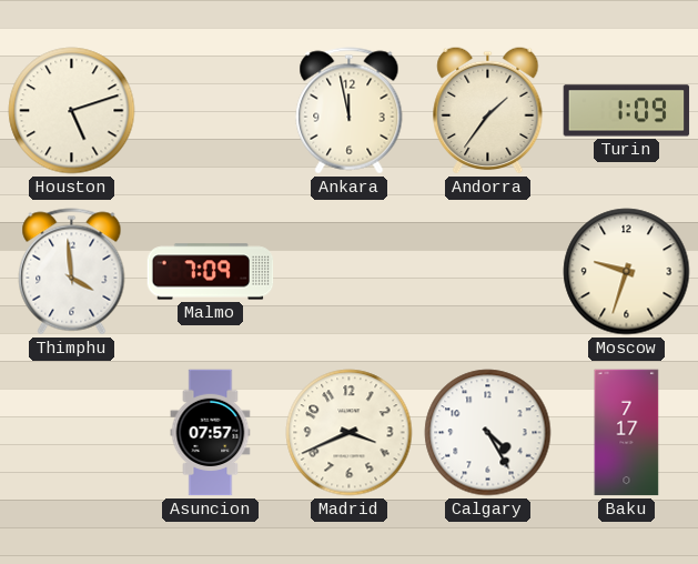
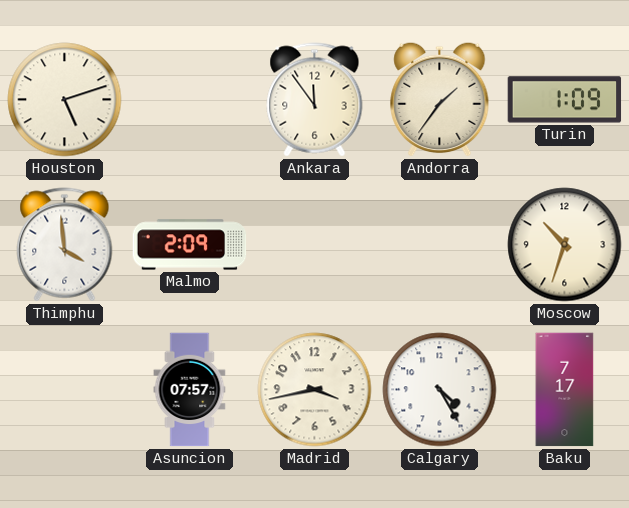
Ankara: 11:58 -> 11:54 (315, 100)
Malmo: 7:09 -> 2:09 (190, 245)
Moscow: 9:33 -> 10:33 (565, 245)
Madrid: 3:41 -> 3:43 (315, 390)
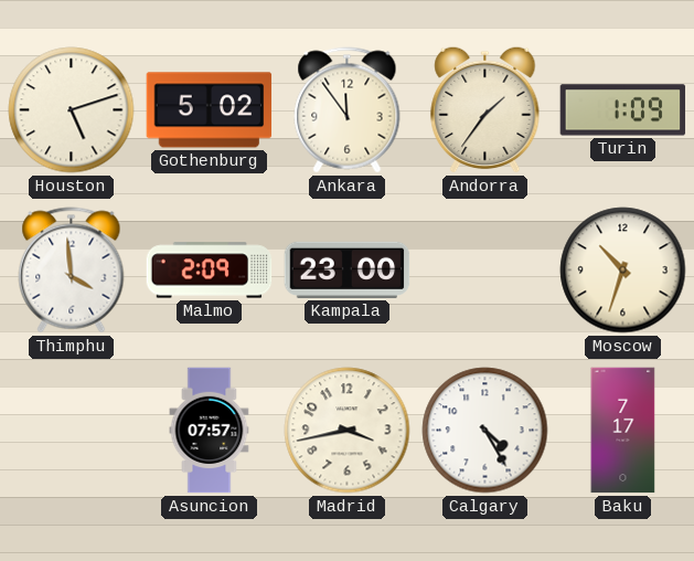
Gothenburg: none -> 5:02 (210, 110)
Kampala: none -> 23:00 (348, 269)
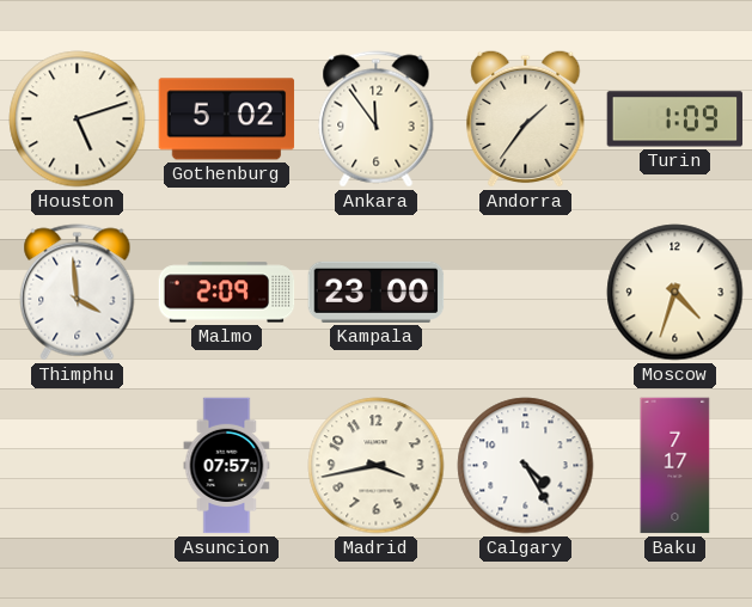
Moscow: 10:33 -> 4:33 (675, 293)
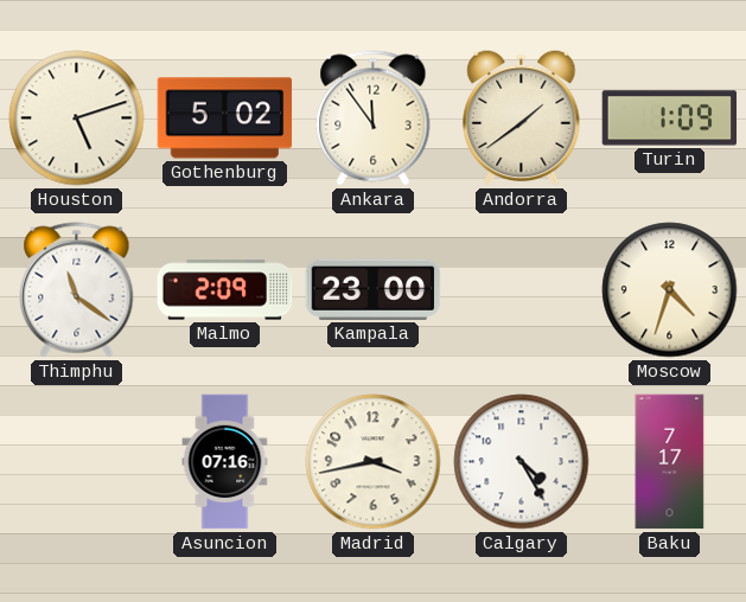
Andorra: 1:36 -> 1:39 (522, 117)
Thimphu: 3:59 -> 11:21 (77, 290)
Asuncion: 07:57 -> 07:16 (225, 462)
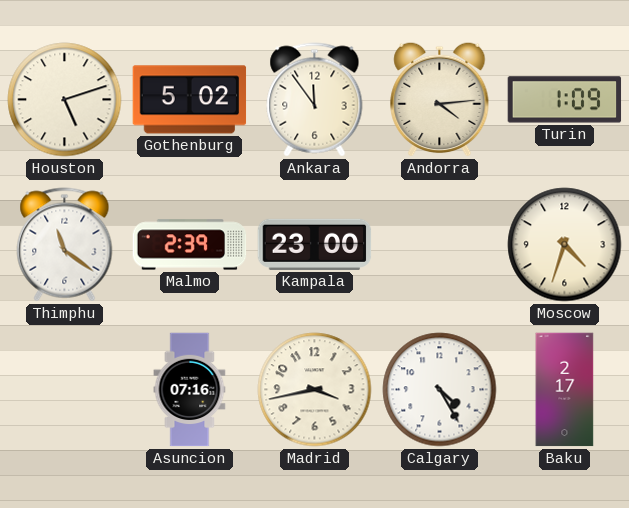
Andorra: 1:39 -> 4:14 (440, 99)
Malmo: 2:09 -> 2:39 (190, 245)
Baku: 7:17 -> 2:17 (565, 390)
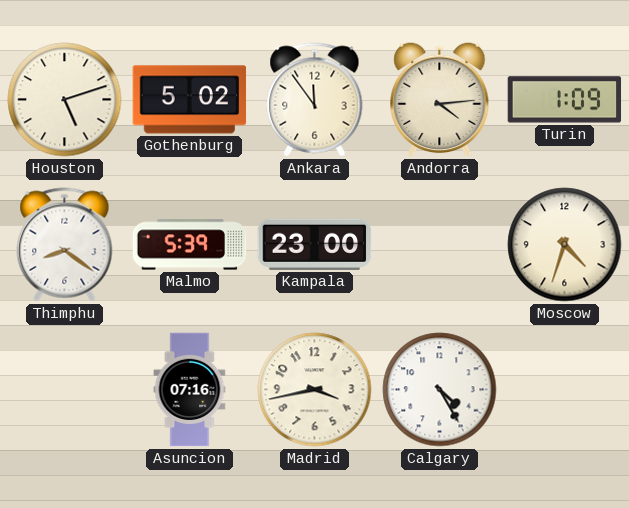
Thimphu: 11:21 -> 8:21 (65, 245)
Malmo: 2:39 -> 5:39 (190, 245)
Baku: 2:17 -> none (565, 390)
